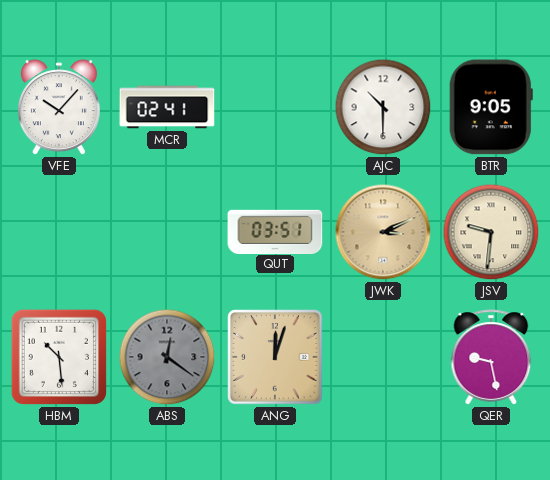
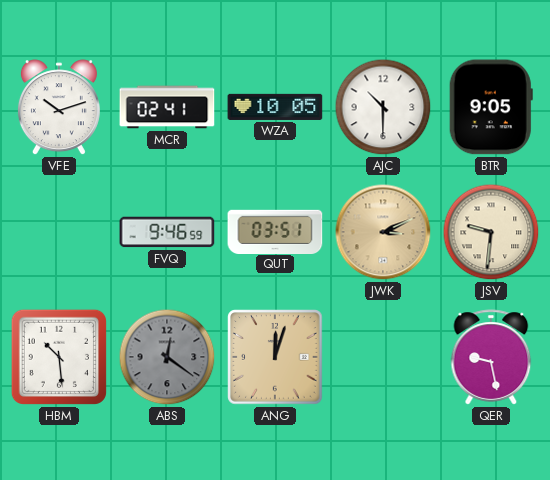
VFE: 10:07 -> 10:12 (59, 108)
WZA: none -> 10:05 (275, 107)
FVQ: none -> 9:46 (167, 232)
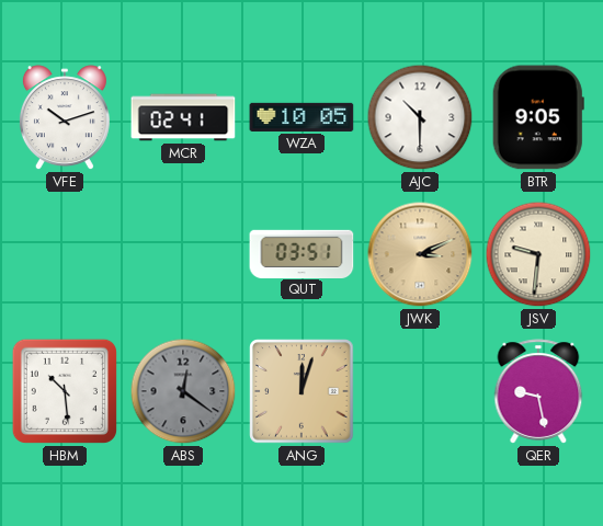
FVQ: 9:46 -> none (167, 232)
